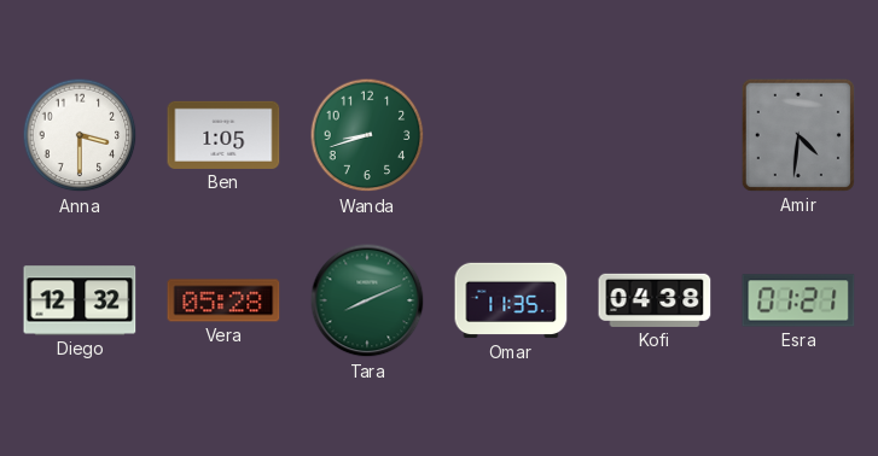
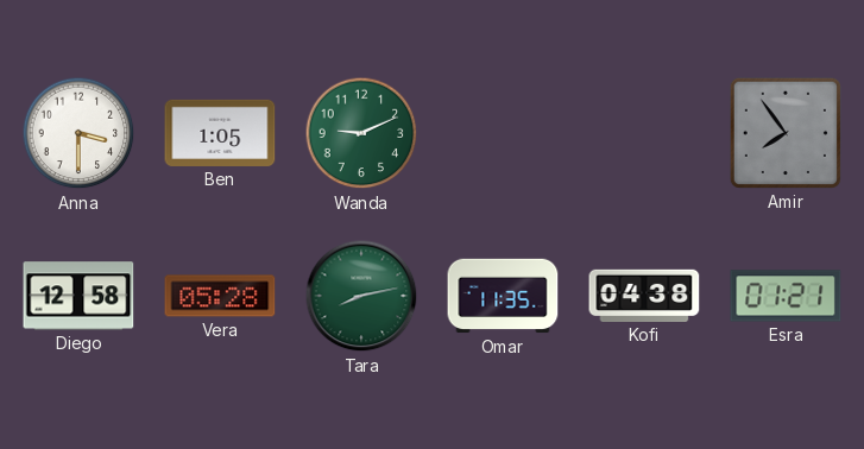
Wanda: 8:42 -> 9:11 (361, 133)
Amir: 4:31 -> 7:54 (786, 133)
Diego: 12:32 -> 12:58 (78, 296)
Tara: 8:11 -> 8:13 (361, 296)
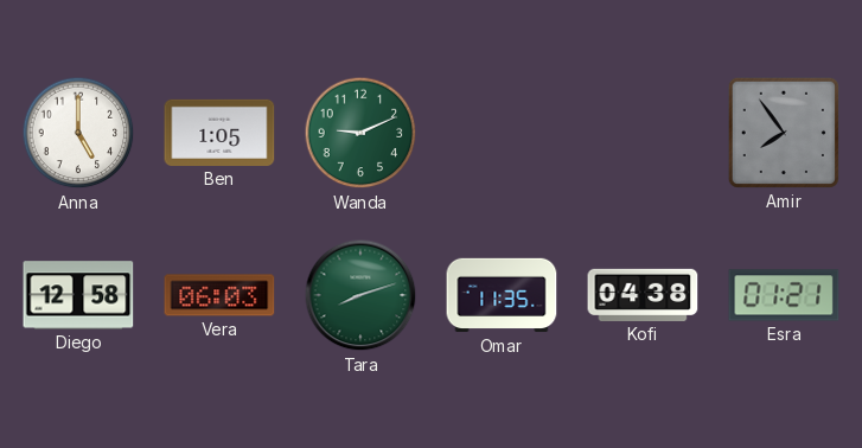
Anna: 3:30 -> 5:00 (78, 133)
Vera: 05:28 -> 06:03 (219, 295)
Tara: 8:13 -> 8:12 (360, 295)
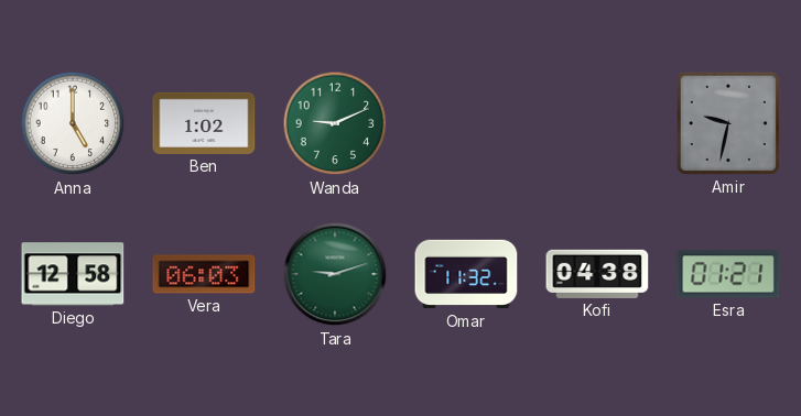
Ben: 1:05 -> 1:02 (204, 123)
Amir: 7:54 -> 9:32 (728, 123)
Tara: 8:12 -> 9:12 (335, 274)
Omar: 11:35 -> 11:32 (466, 274)
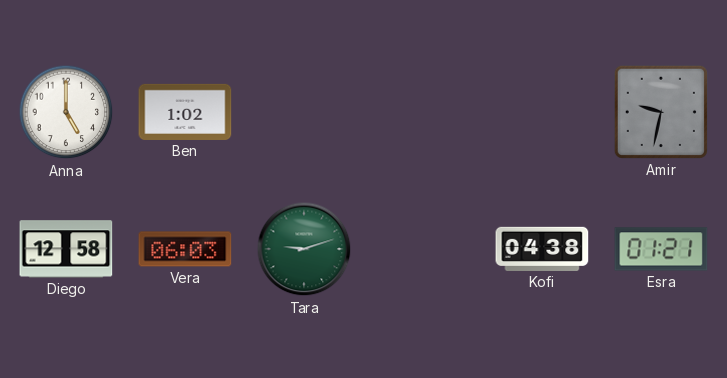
Wanda: 9:11 -> none (335, 123)
Omar: 11:32 -> none (466, 274)
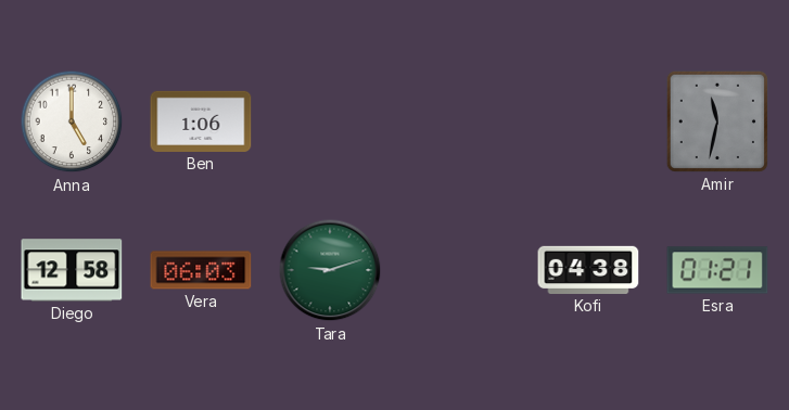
Ben: 1:02 -> 1:06 (201, 121)
Amir: 9:32 -> 11:32 (717, 121)
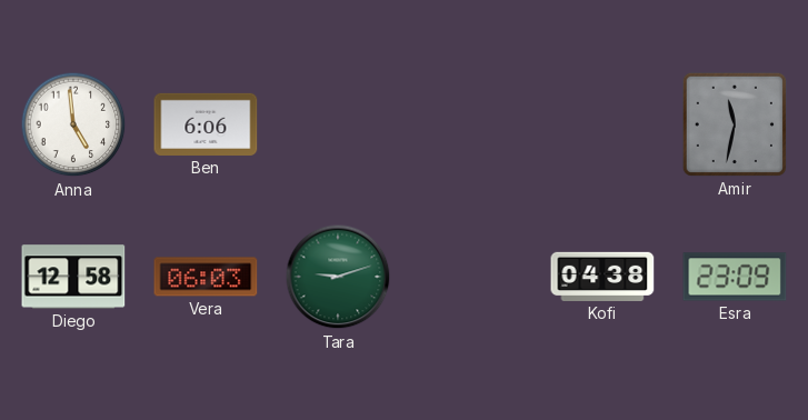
Anna: 5:00 -> 4:59 (73, 124)
Ben: 1:06 -> 6:06 (206, 124)
Esra: 01:21 -> 23:09 (735, 277)
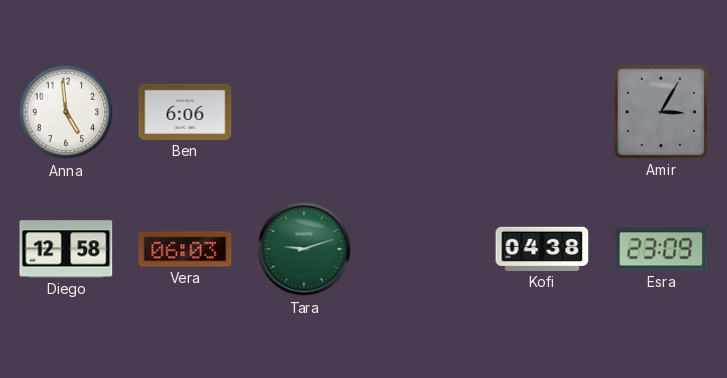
Amir: 11:32 -> 3:05 (661, 112)
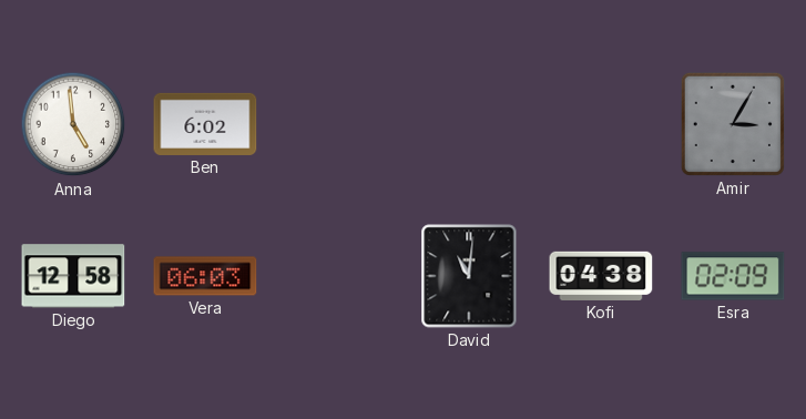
Ben: 6:06 -> 6:02 (205, 124)
Tara: 9:12 -> none (304, 249)
David: none -> 11:01 (469, 276)
Esra: 23:09 -> 02:09 (733, 276)
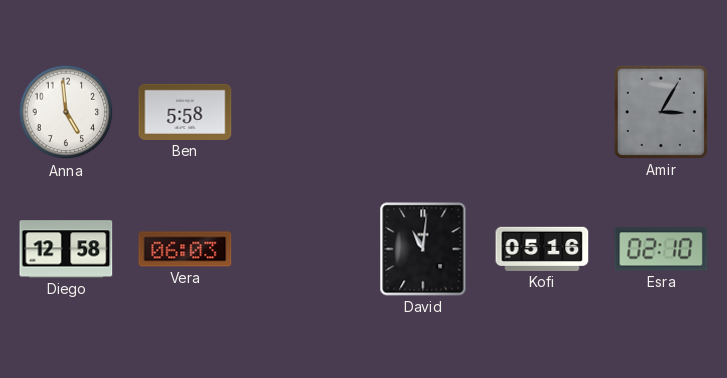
Ben: 6:02 -> 5:58 (185, 112)
Kofi: 04:38 -> 05:16 (542, 249)
Esra: 02:09 -> 02:10 (661, 249)
